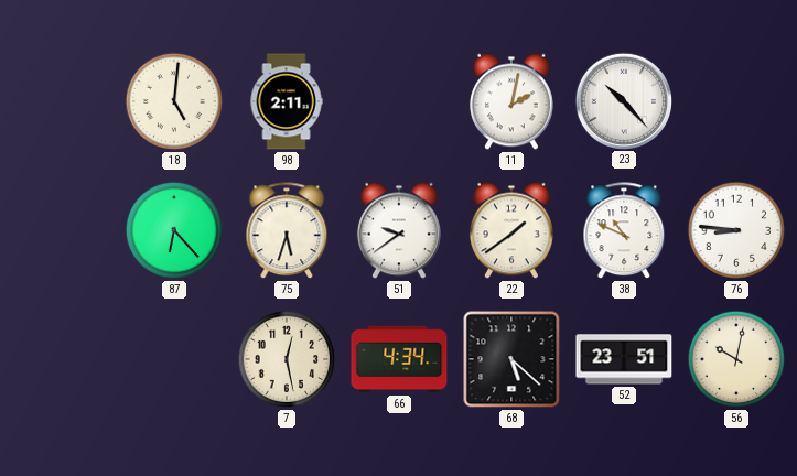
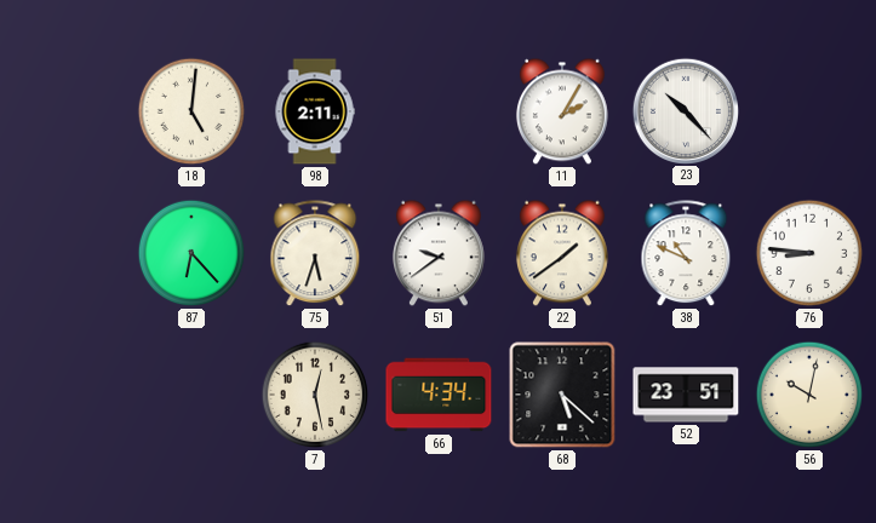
11: 2:02 -> 2:05 (562, 111)
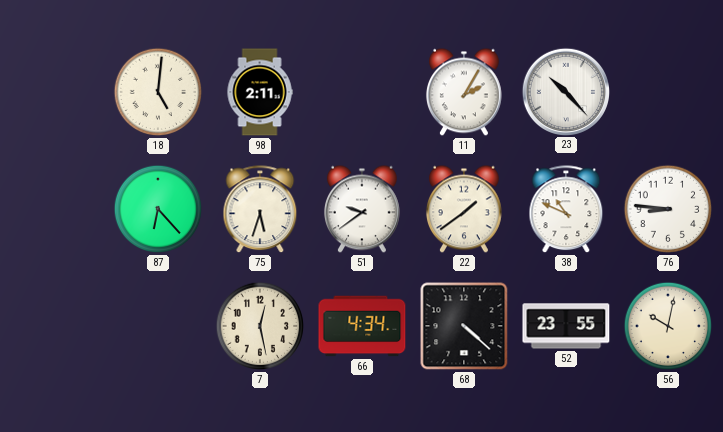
68: 5:22 -> 4:22 (464, 326)
52: 23:51 -> 23:55 (566, 326)
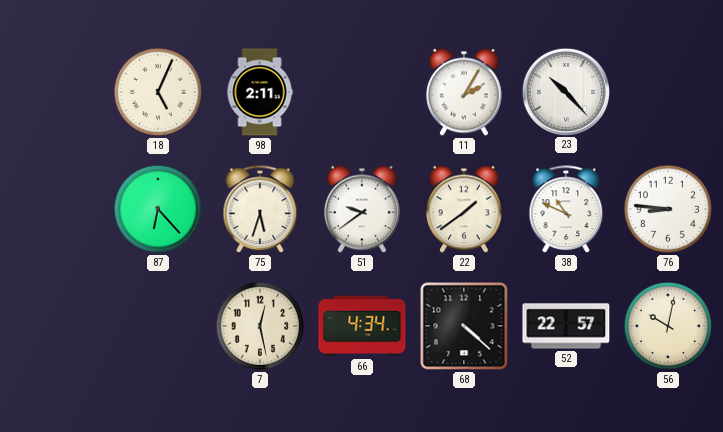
18: 5:01 -> 5:04 (158, 92)
52: 23:55 -> 22:57 (566, 326)
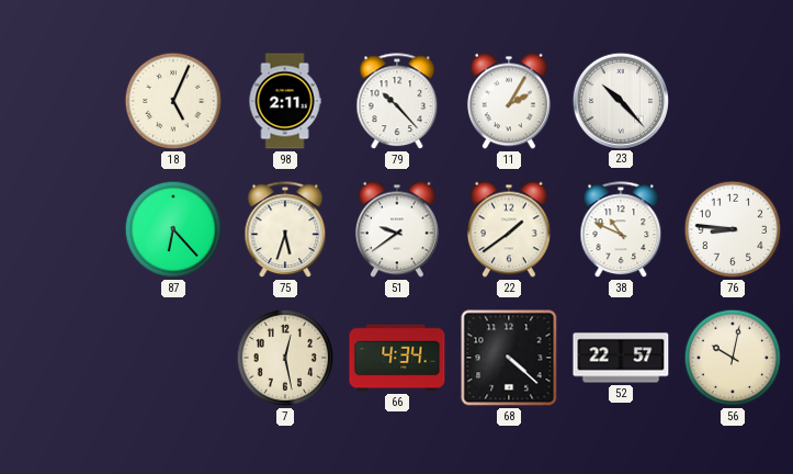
79: none -> 10:23 (397, 102)
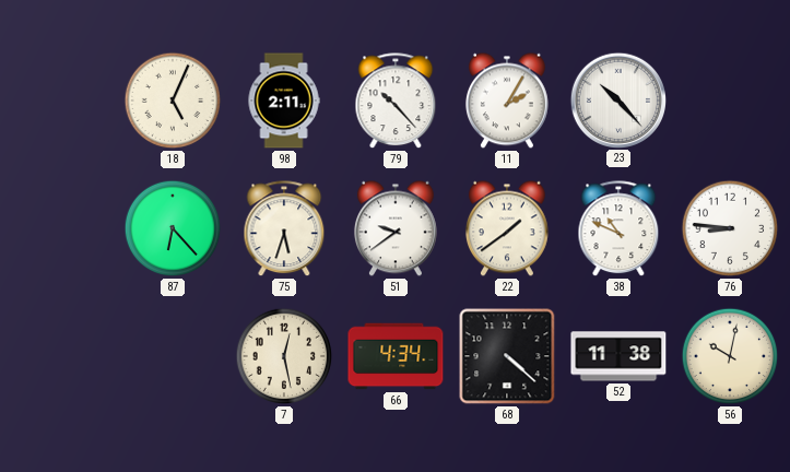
52: 22:57 -> 11:38 (618, 356)
